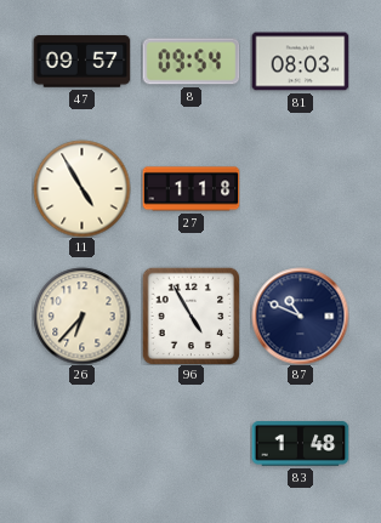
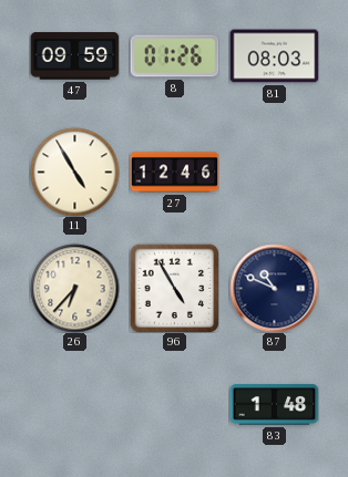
47: 09:57 -> 09:59 (74, 56)
8: 09:54 -> 01:26 (174, 56)
27: 1:18 -> 12:46 (174, 173)
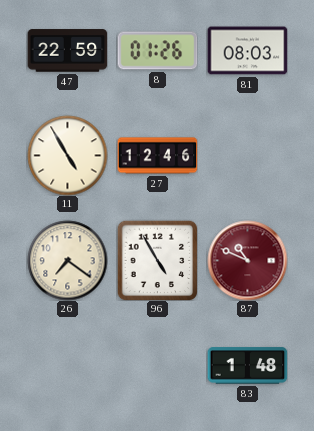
47: 09:59 -> 22:59 (67, 51)
26: 6:37 -> 7:21 (67, 260)
87 dial: navy -> burgundy (247, 260)
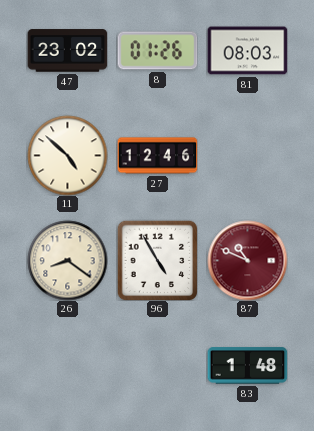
47: 22:59 -> 23:02 (67, 51)
11: 4:55 -> 4:52 (67, 155)
26: 7:21 -> 8:21 (67, 260)
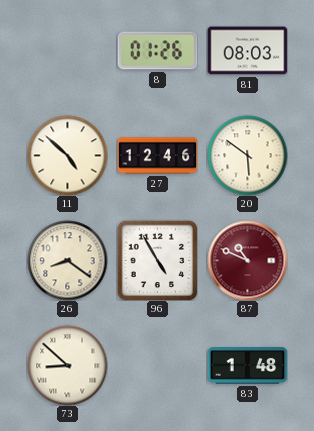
47: 23:02 -> none (67, 51)
20: none -> 5:51 (247, 155)
73: none -> 8:52 (67, 365)
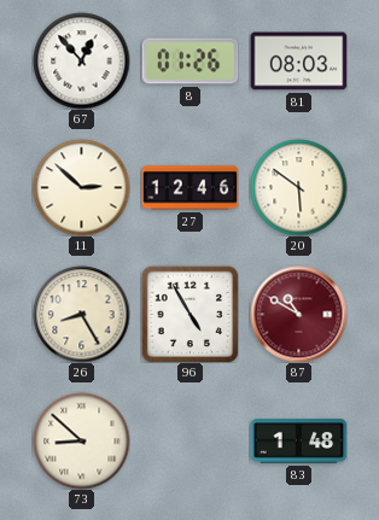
67: none -> 12:53 (81, 60)
11: 4:52 -> 2:52 (81, 187)
26: 8:21 -> 8:25 (81, 314)
87: 10:49 -> 10:50 (298, 314)
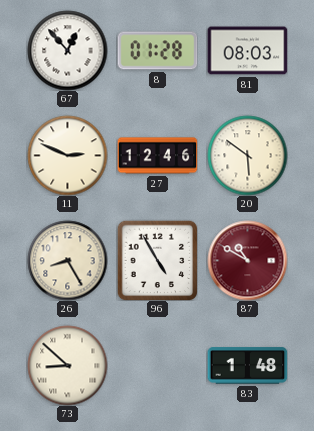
8: 01:26 -> 01:28 (157, 51)
11: 2:52 -> 2:49 (67, 155)
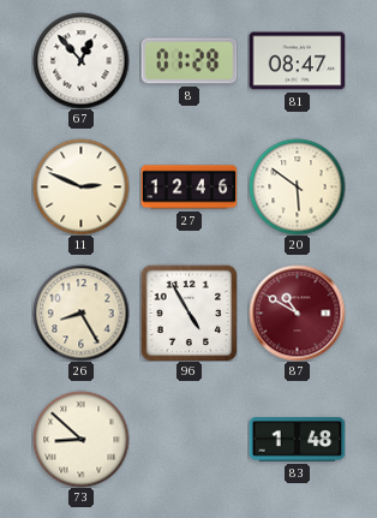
81: 08:03 -> 08:47 (297, 61)
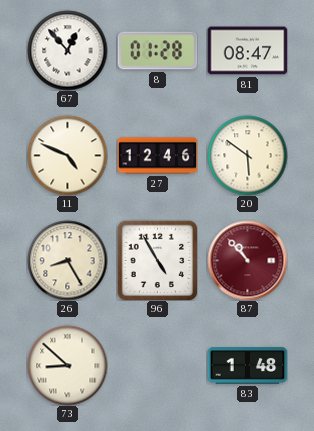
11: 2:49 -> 4:49 (67, 155)
87: 10:50 -> 10:53 (247, 260)
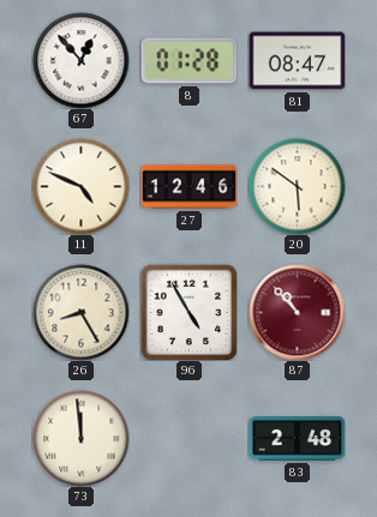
73: 8:52 -> 11:59 (80, 438)
83: 1:48 -> 2:48 (297, 439)
